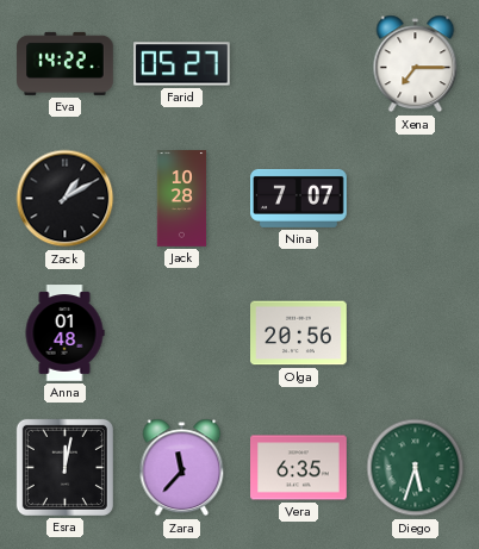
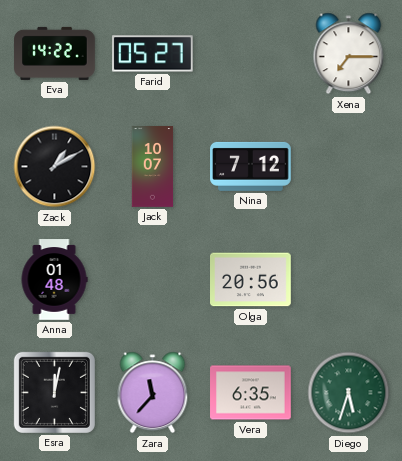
Jack: 10:28 -> 10:07 (153, 167)
Nina: 7:07 -> 7:12 (251, 166)
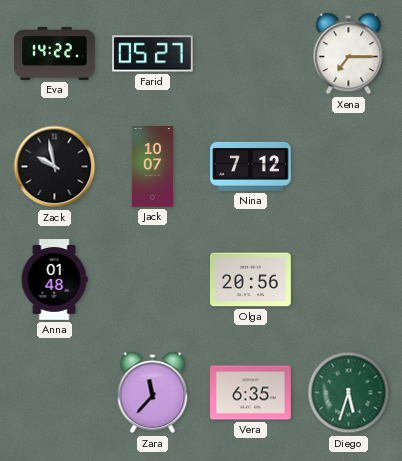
Zack: 1:10 -> 9:58 (55, 167)
Esra: 12:02 -> none (54, 392)
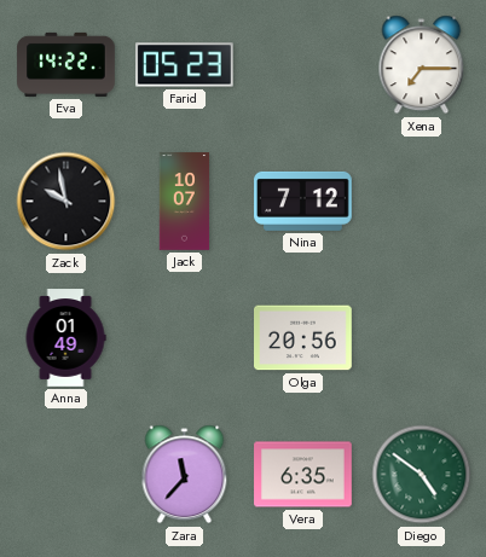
Farid: 05:27 -> 05:23 (185, 65)
Anna: 01:48 -> 01:49 (65, 338)
Diego: 5:33 -> 4:51 (422, 475)
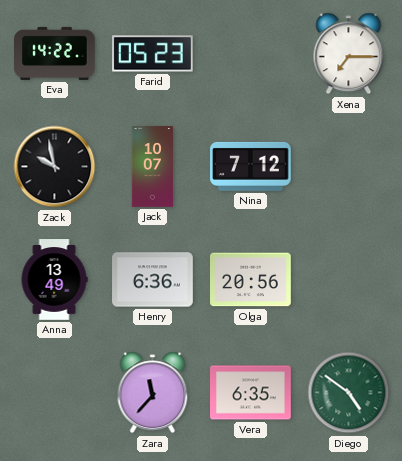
Anna: 01:49 -> 13:49 (54, 280)
Henry: none -> 6:36 (153, 280)
